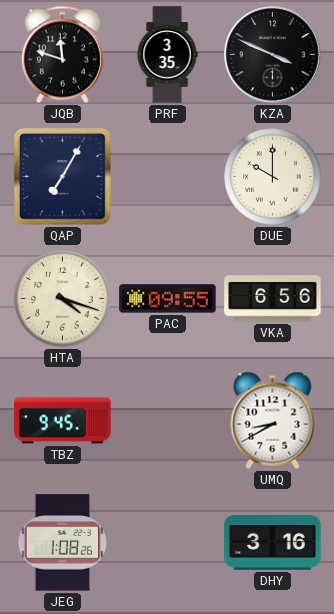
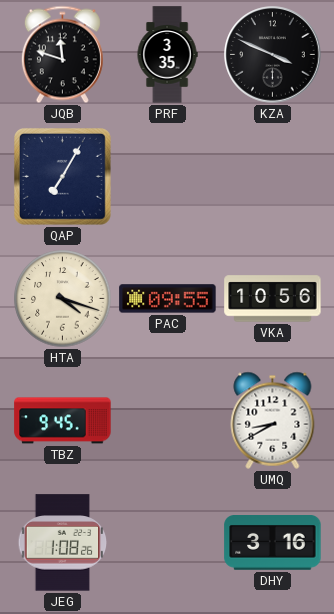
DUE: 10:00 -> none (273, 177)
VKA: 6:56 -> 10:56 (273, 299)
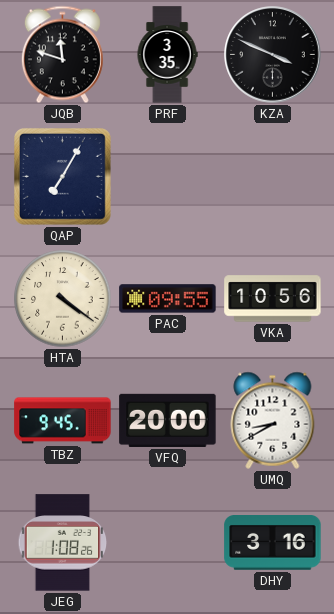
HTA: 4:18 -> 4:21 (63, 299)
VFQ: none -> 20:00 (168, 420)
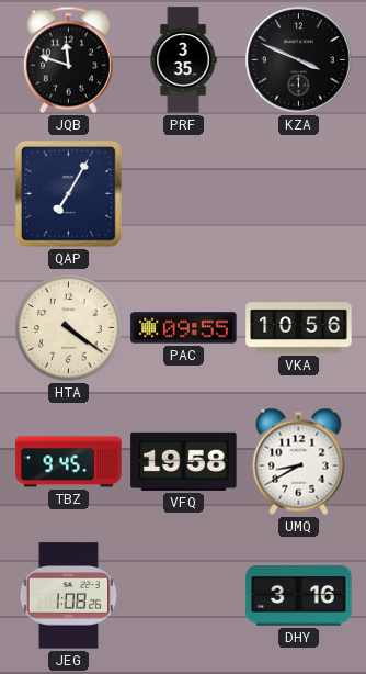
VFQ: 20:00 -> 19:58 (184, 461)
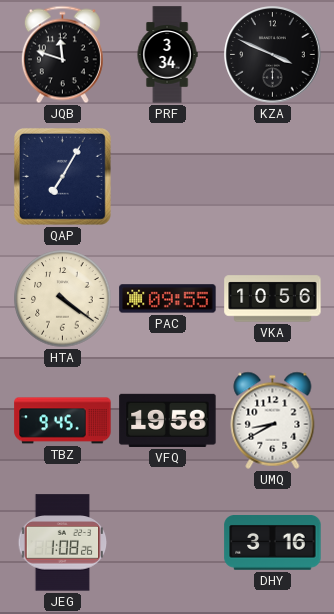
PRF: 3:35 -> 3:34 (167, 55)
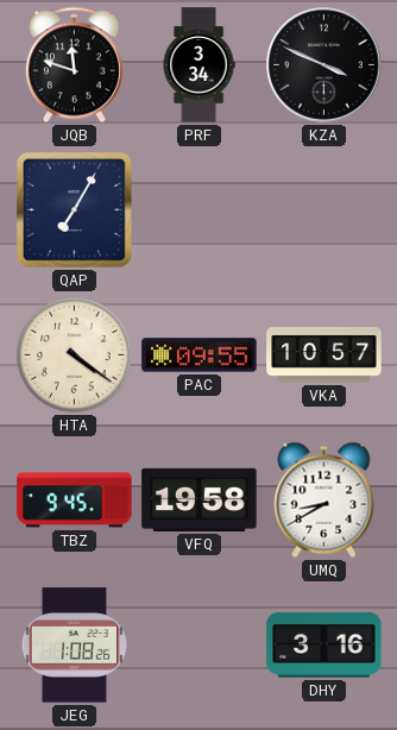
VKA: 10:56 -> 10:57 (324, 355)
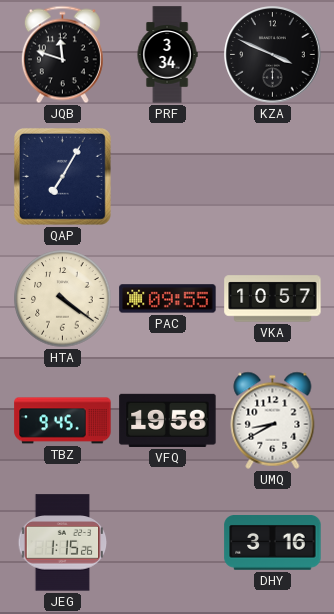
JEG: 1:08 -> 1:15 (63, 543)
